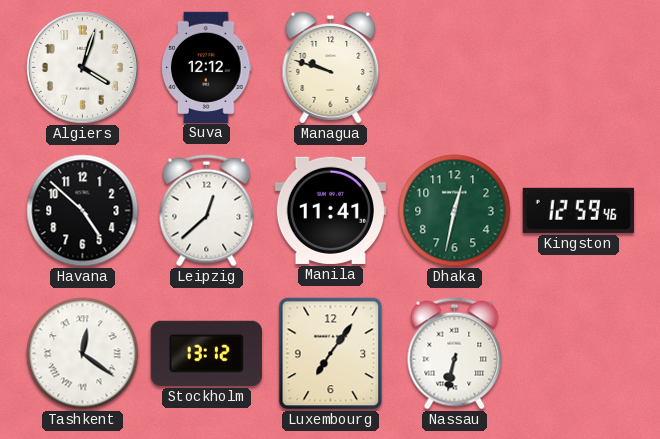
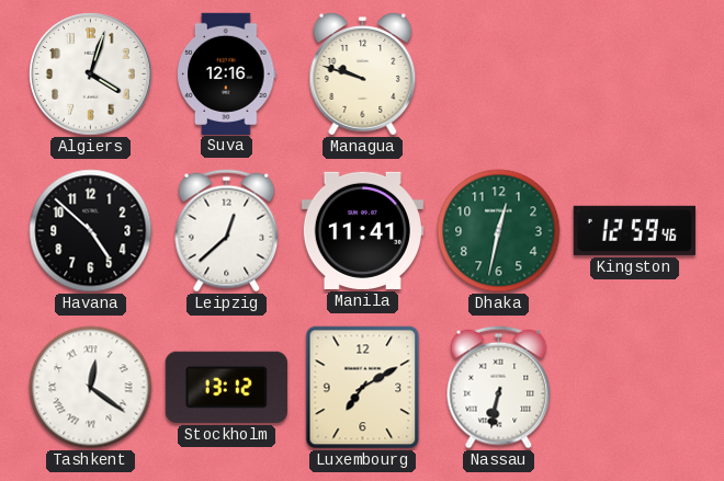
Suva: 12:12 -> 12:16 (227, 73)
Luxembourg: 7:06 -> 7:10 (363, 388)
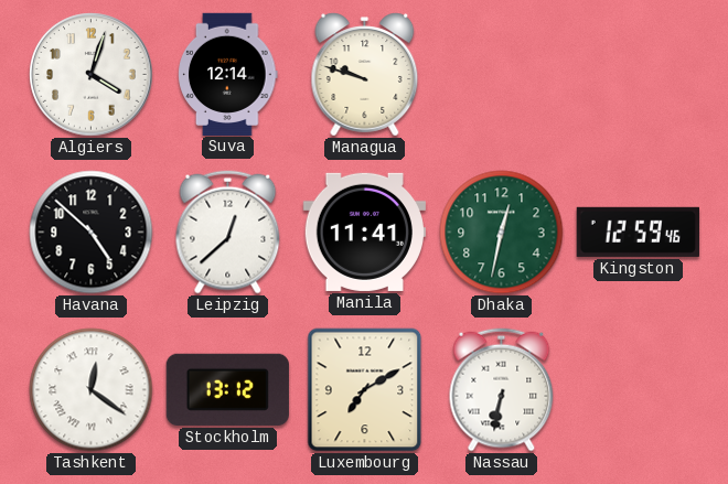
Suva: 12:16 -> 12:14 (228, 74)
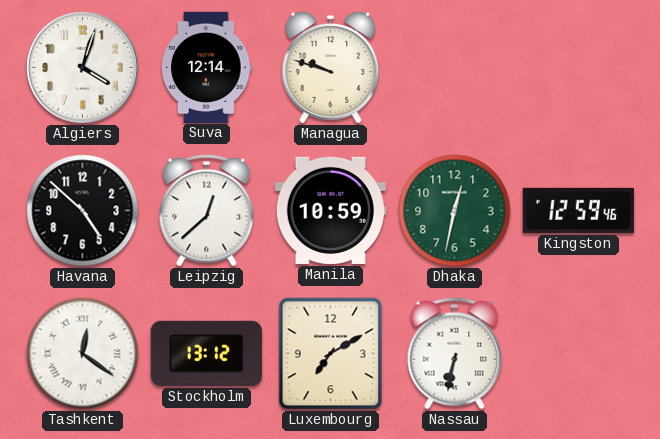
Manila: 11:41 -> 10:59 (330, 210)
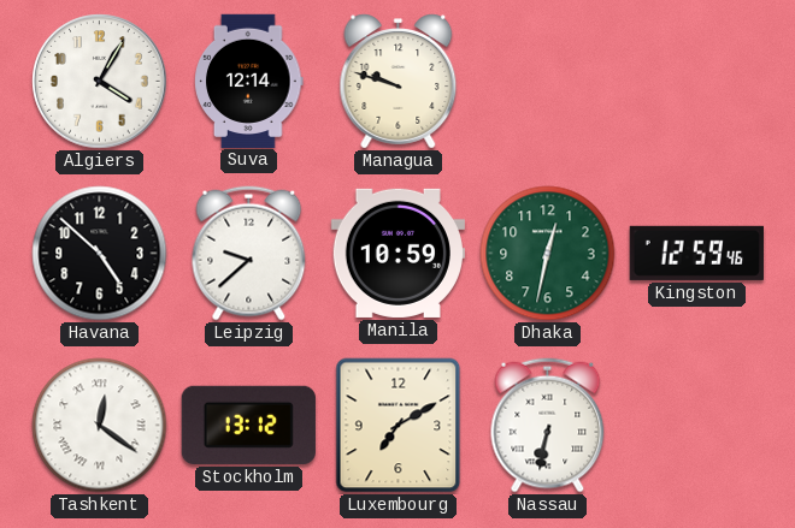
Algiers: 4:03 -> 4:05 (100, 82)
Leipzig: 12:38 -> 9:38 (249, 254)
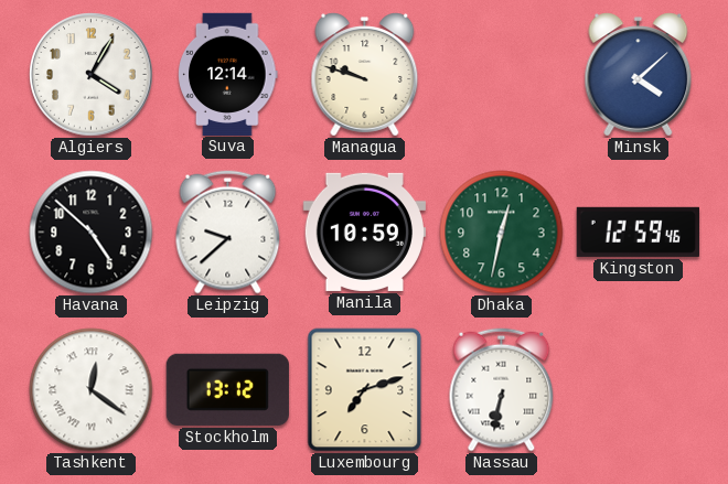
Minsk: none -> 4:08 (639, 75)
Luxembourg: 7:10 -> 7:12 (365, 390)
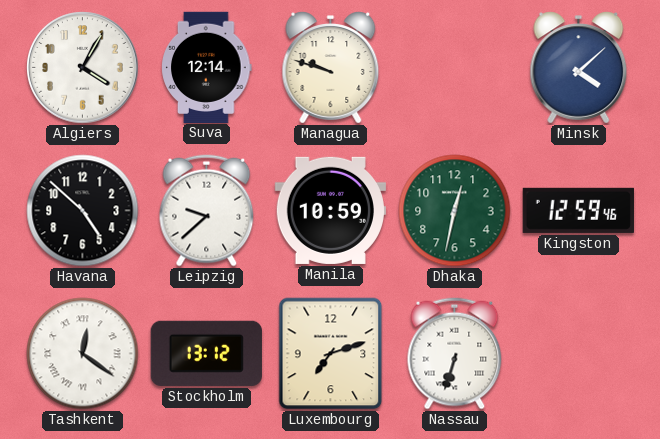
Nassau: 6:32 -> 6:33 (455, 354)
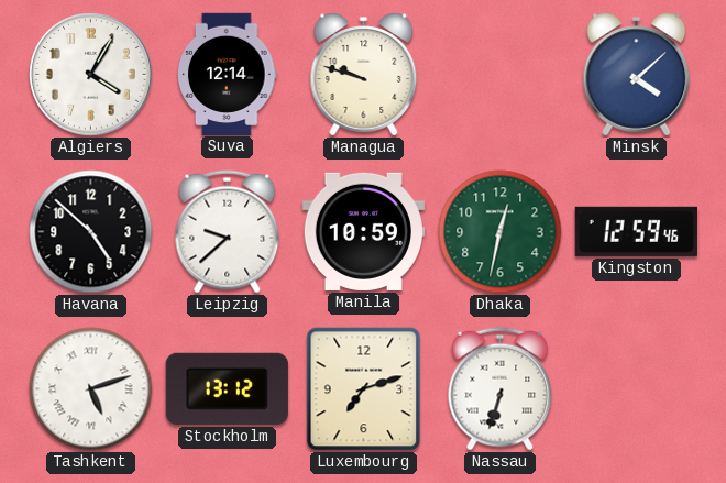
Tashkent: 12:21 -> 5:12 (91, 389)
